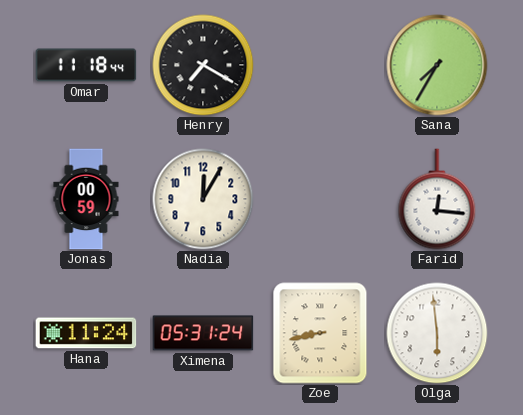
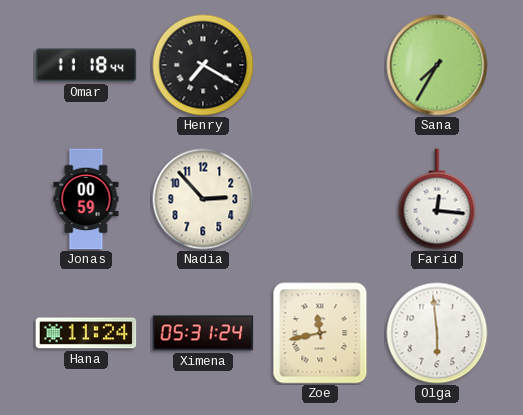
Nadia: 12:05 -> 2:53 (203, 199)
Zoe: 8:43 -> 11:43 (320, 333)
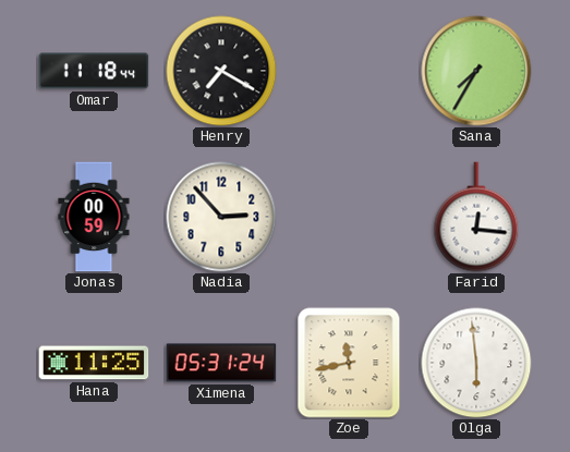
Hana: 11:24 -> 11:25 (94, 363)
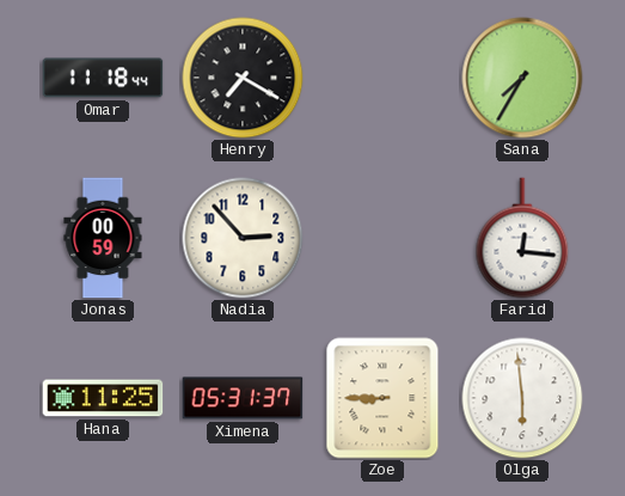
Ximena: 05:31:24 -> 05:31:37 (243, 398)
Zoe: 11:43 -> 8:45 (382, 398)
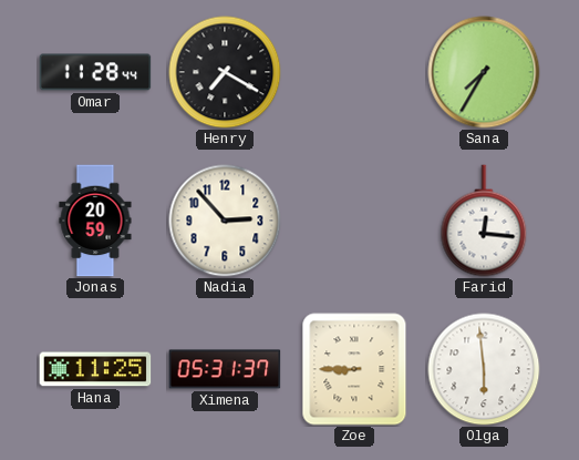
Omar: 11:18 -> 11:28 (95, 72)
Jonas: 00:59 -> 20:59 (95, 221)
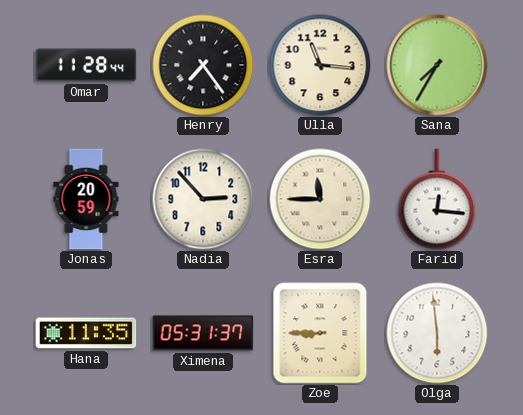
Henry: 7:20 -> 7:24 (203, 65)
Ulla: none -> 11:16 (320, 65)
Esra: none -> 11:45 (320, 199)
Hana: 11:25 -> 11:35 (86, 333)
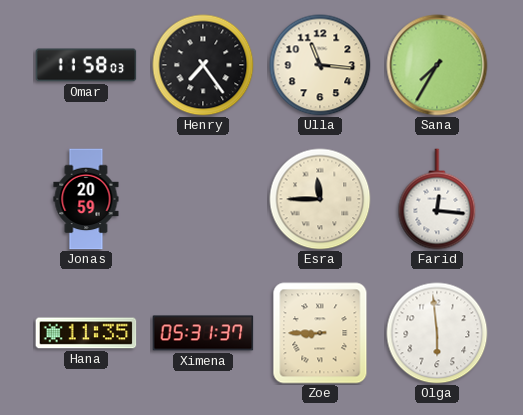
Omar: 11:28 -> 11:58 (86, 65)
Nadia: 2:53 -> none (203, 199)
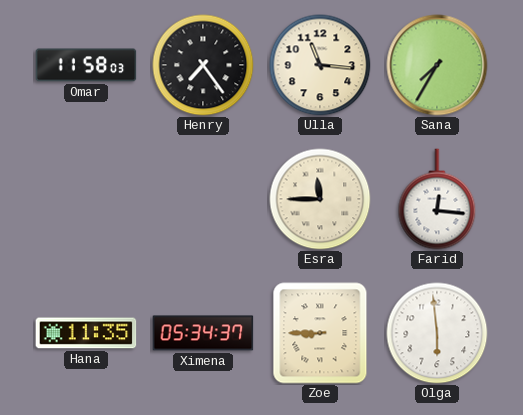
Jonas: 20:59 -> none (86, 199)
Ximena: 05:31 -> 05:34 (203, 333)
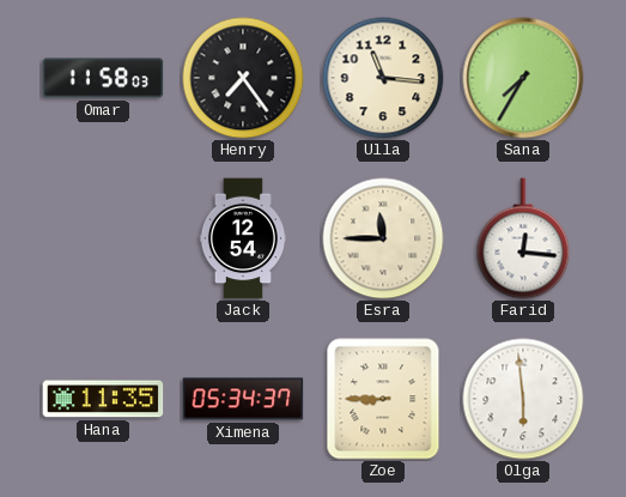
Jack: none -> 12:54 (242, 238)
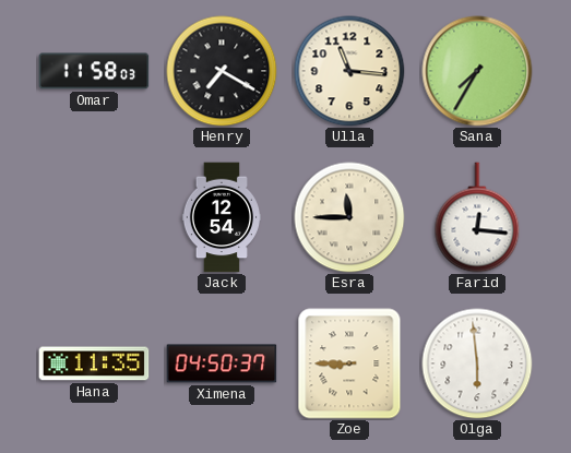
Henry: 7:24 -> 7:20 (222, 71)
Ximena: 05:34 -> 04:50 (222, 363)
